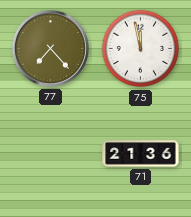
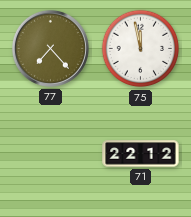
71: 21:36 -> 22:12 (141, 154)
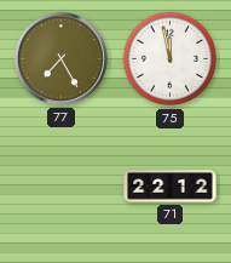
77: 7:23 -> 7:25 (60, 58)
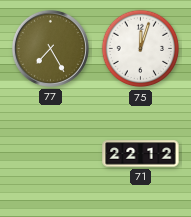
75: 11:58 -> 12:03 (141, 49)
